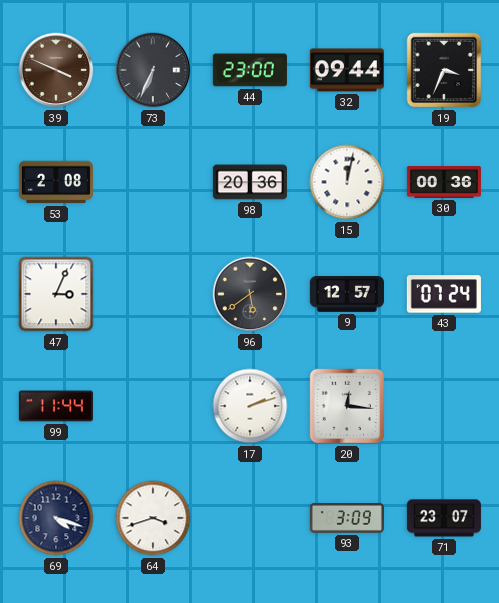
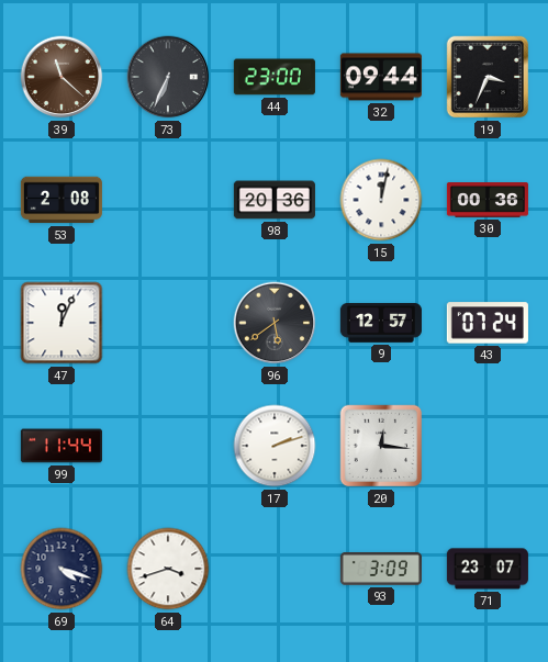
39: 3:49 -> 11:22 (61, 77)
47: 3:04 -> 12:04 (61, 323)
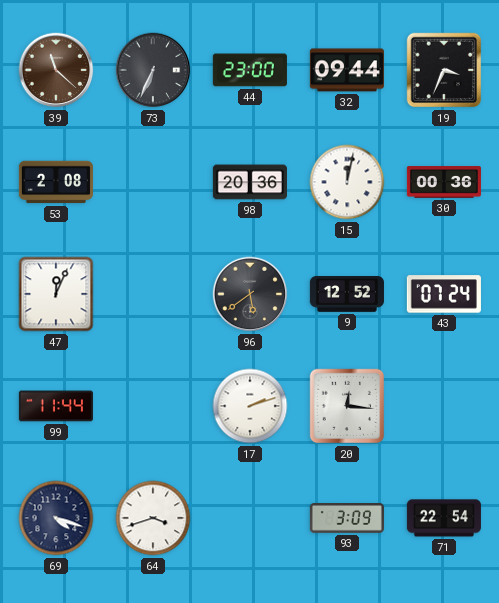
9: 12:57 -> 12:52 (347, 294)
71: 23:07 -> 22:54 (444, 518)
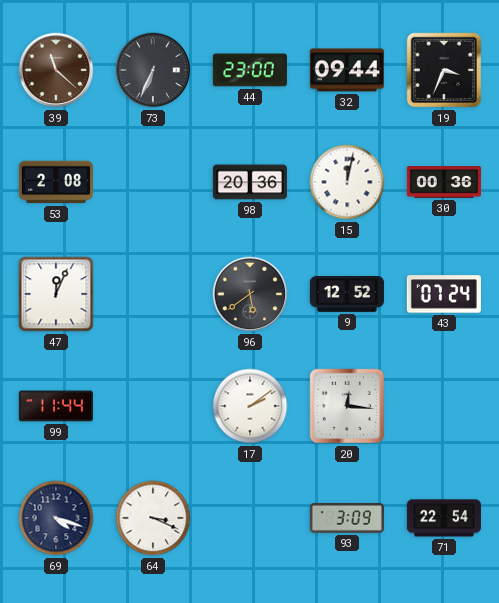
17: 2:12 -> 2:09 (250, 406)
64: 3:42 -> 3:19 (153, 518)
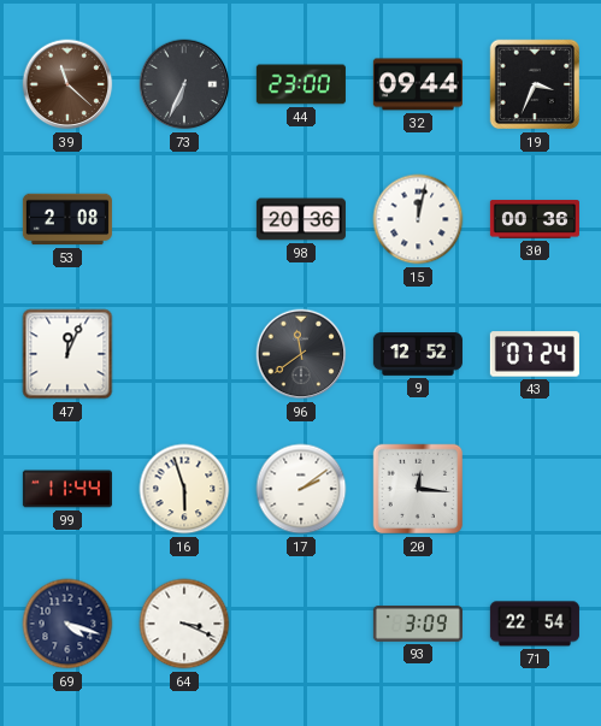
96: 5:39 -> 11:39 (301, 354)
16: none -> 5:57 (184, 489)
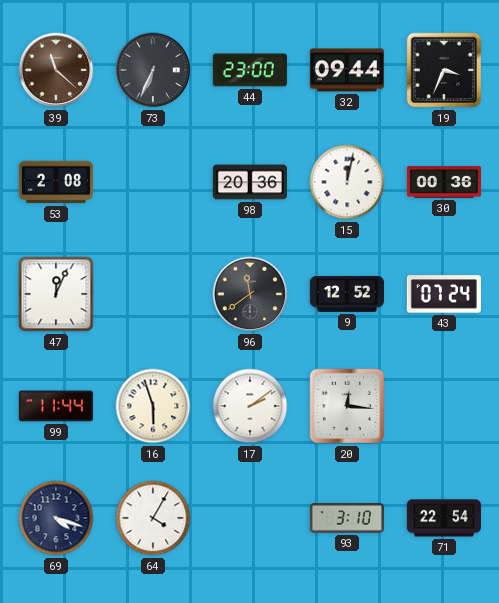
64: 3:19 -> 4:05 (153, 518)
93: 3:09 -> 3:10 (347, 519)
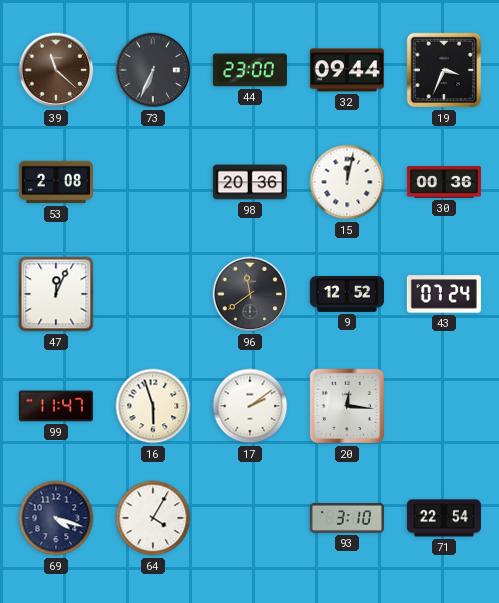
99: 11:44 -> 11:47 (56, 406)
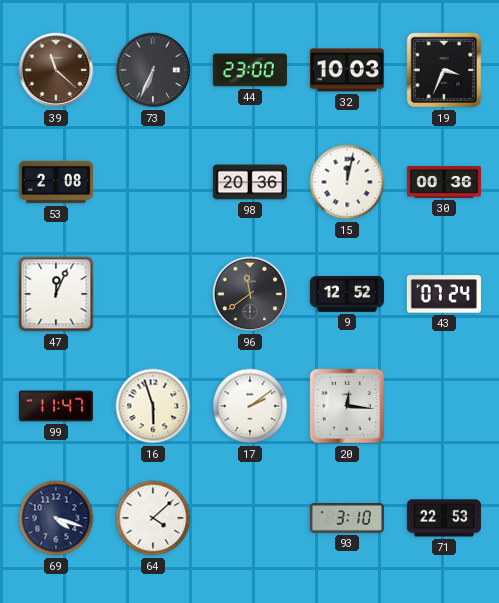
32: 09:44 -> 10:03 (347, 70)
64: 4:05 -> 4:08 (153, 518)
71: 22:54 -> 22:53 (444, 518)
